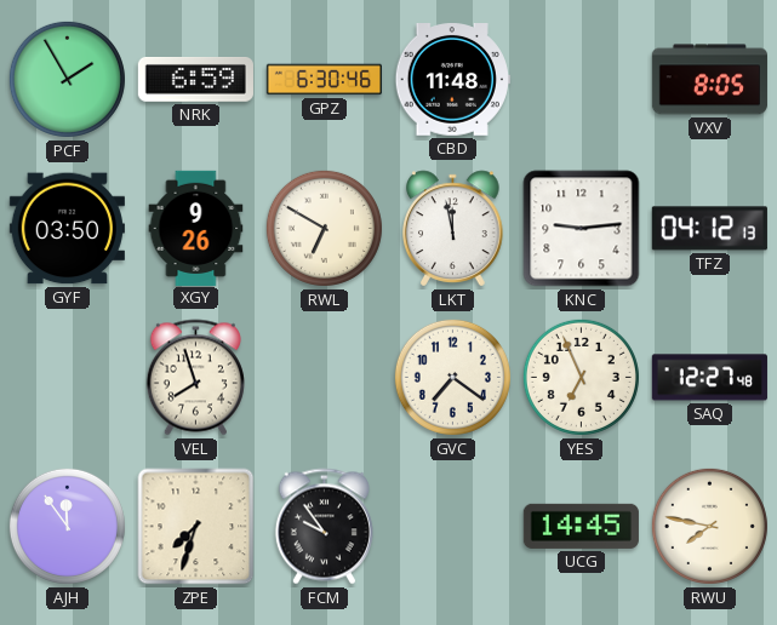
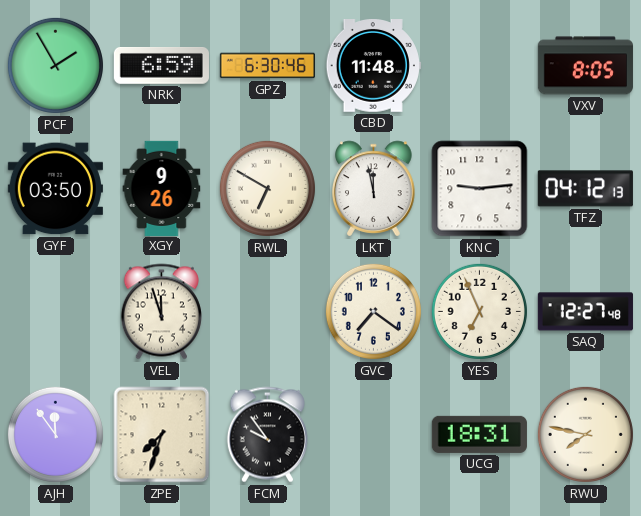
VEL: 7:57 -> 11:57 (161, 312)
UCG: 14:45 -> 18:31 (479, 434)
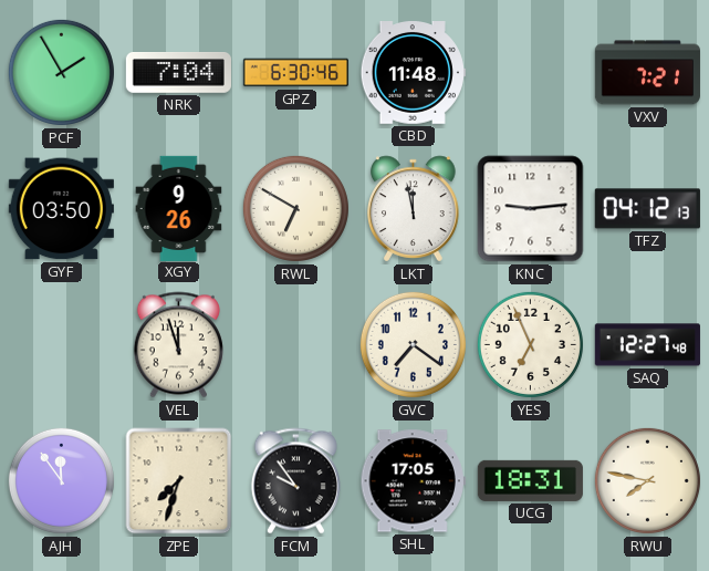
NRK: 6:59 -> 7:04 (178, 73)
VXV: 8:05 -> 7:21 (647, 73)
SHL: none -> 17:05 (413, 481)
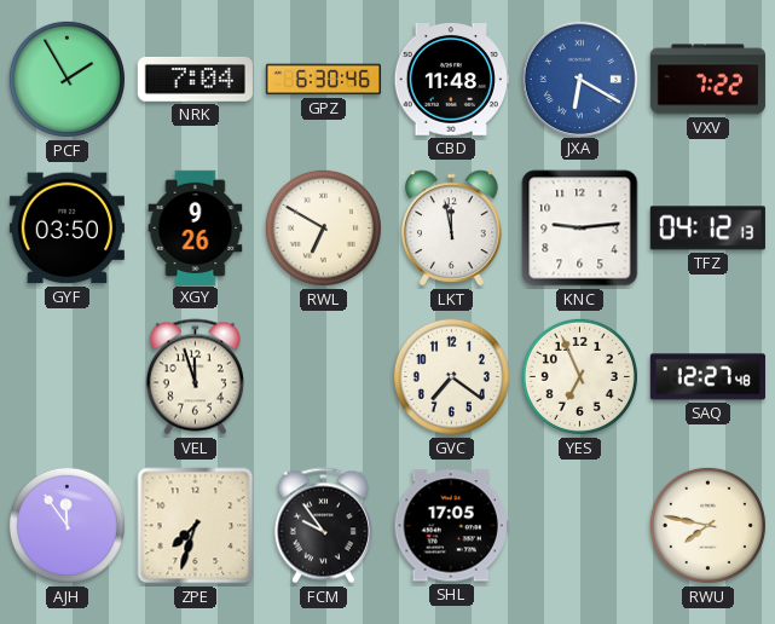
JXA: none -> 6:20 (579, 79)
VXV: 7:21 -> 7:22 (707, 80)
UCG: 18:31 -> none (530, 480)
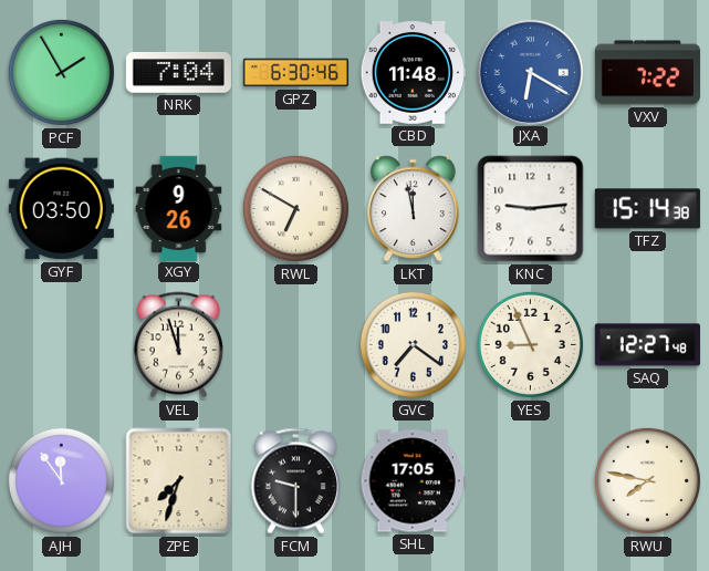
TFZ: 04:12 -> 15:14 (647, 209)
YES: 6:56 -> 8:56 (530, 344)
FCM: 9:54 -> 9:30 (295, 481)
